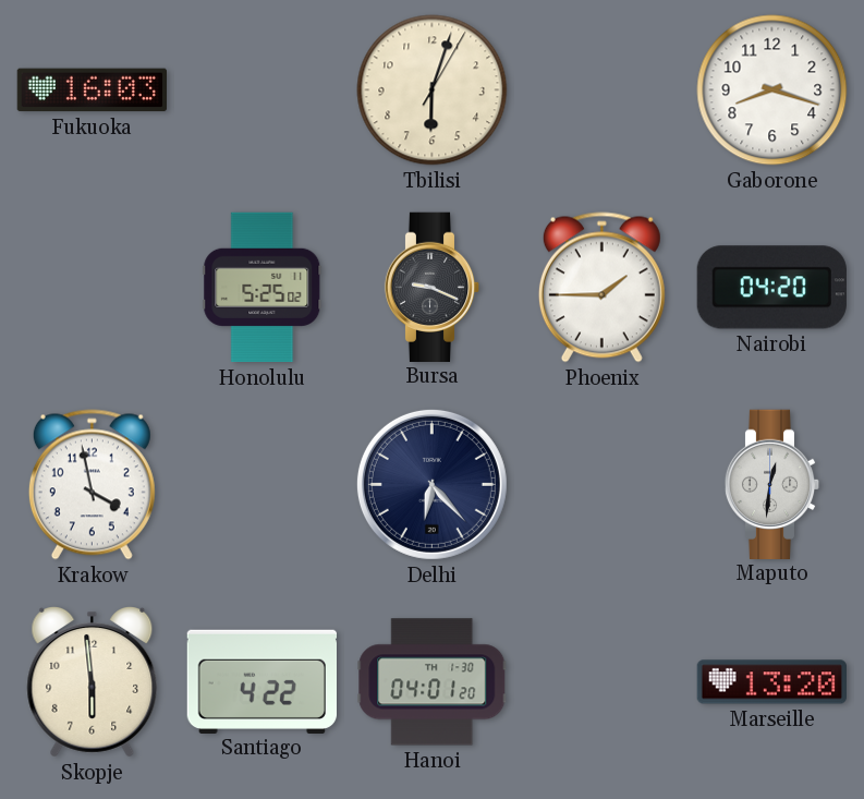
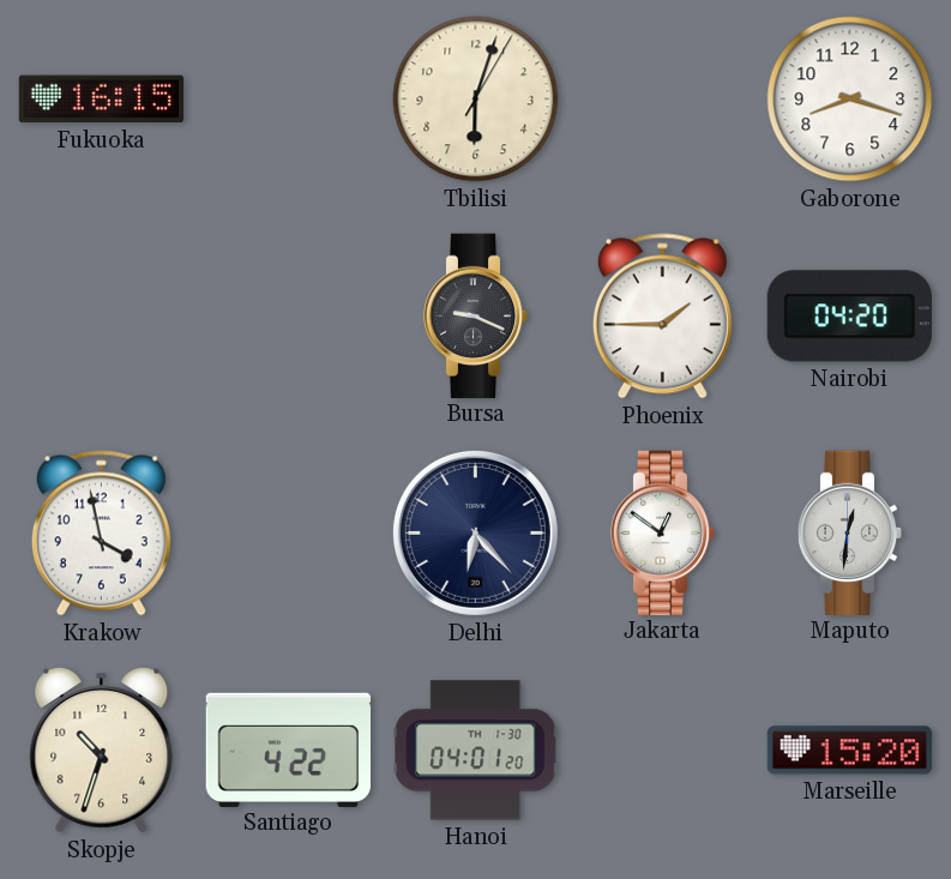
Fukuoka: 16:03 -> 16:15 (101, 100)
Honolulu: 5:25 -> none (263, 288)
Jakarta: none -> 12:51 (663, 532)
Skopje: 5:59 -> 10:33 (102, 749)
Marseille: 13:20 -> 15:20 (849, 751)
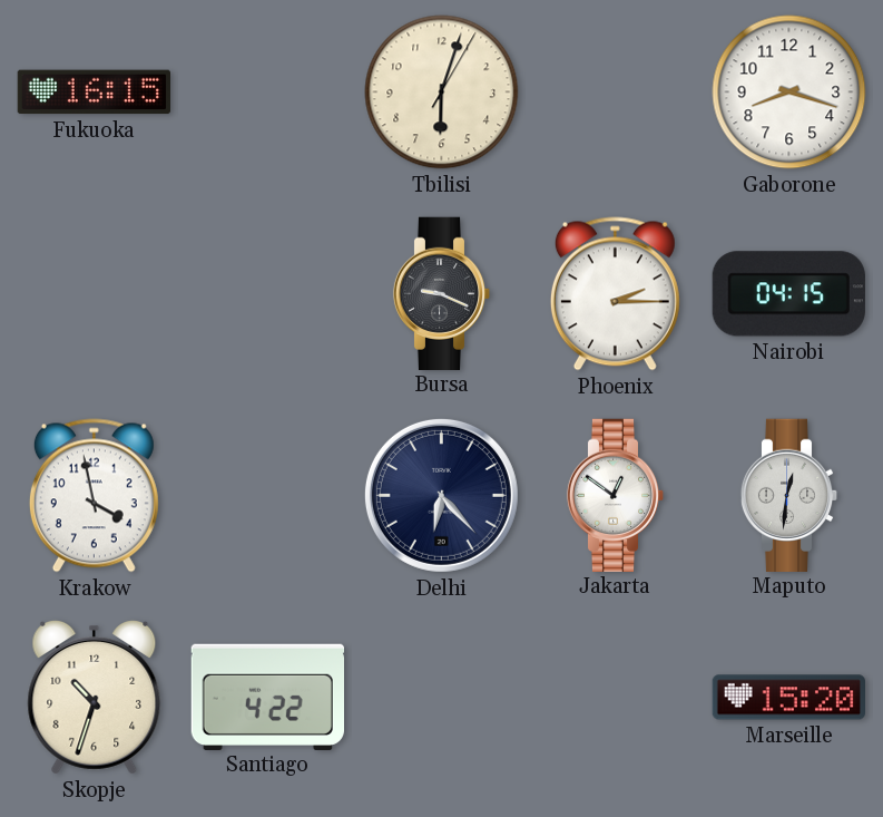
Phoenix: 1:45 -> 2:15 (615, 294)
Nairobi: 04:20 -> 04:15 (788, 294)
Hanoi: 04:01 -> none (476, 751)
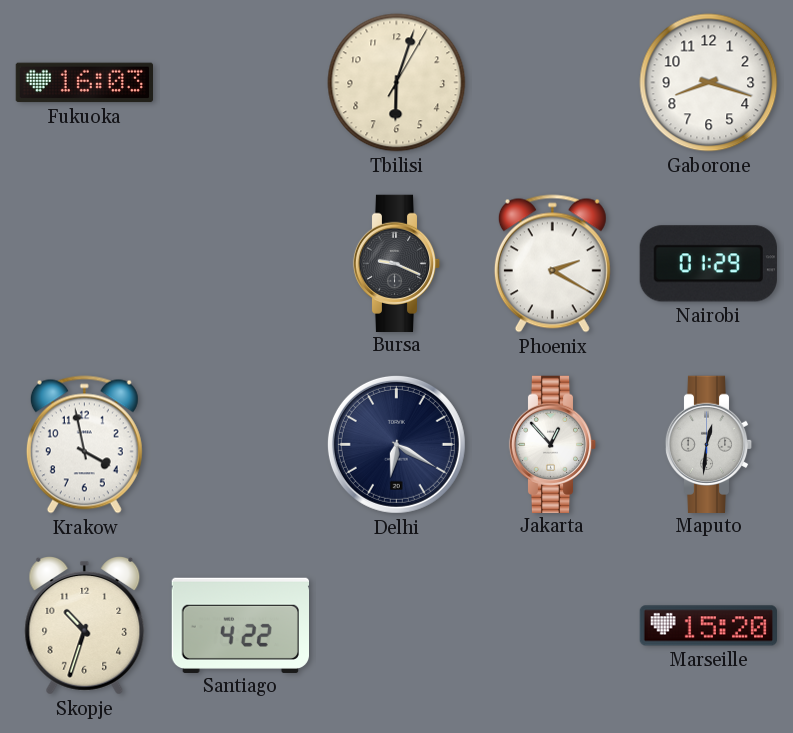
Fukuoka: 16:15 -> 16:03 (84, 83)
Phoenix: 2:15 -> 2:20 (552, 264)
Nairobi: 04:15 -> 01:29 (708, 264)
Delhi: 6:23 -> 6:20 (396, 444)
Jakarta: 12:51 -> 12:53 (553, 444)
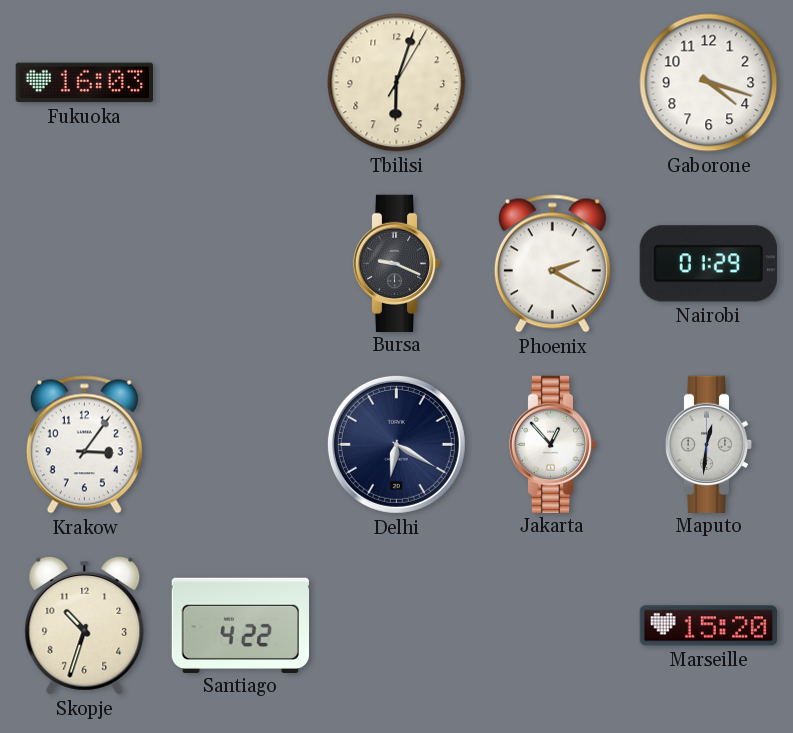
Gaborone: 8:18 -> 4:18 (709, 83)
Krakow: 3:58 -> 3:06 (84, 445)
